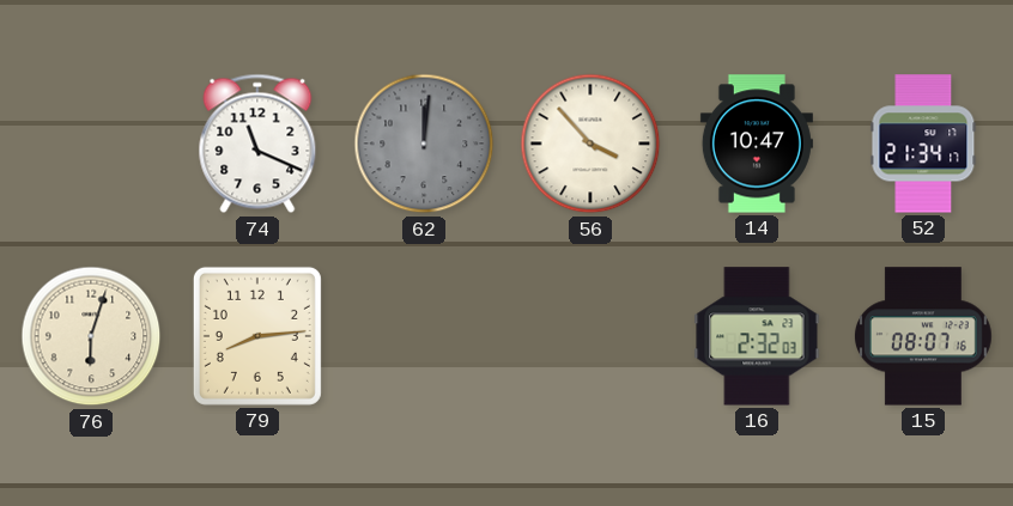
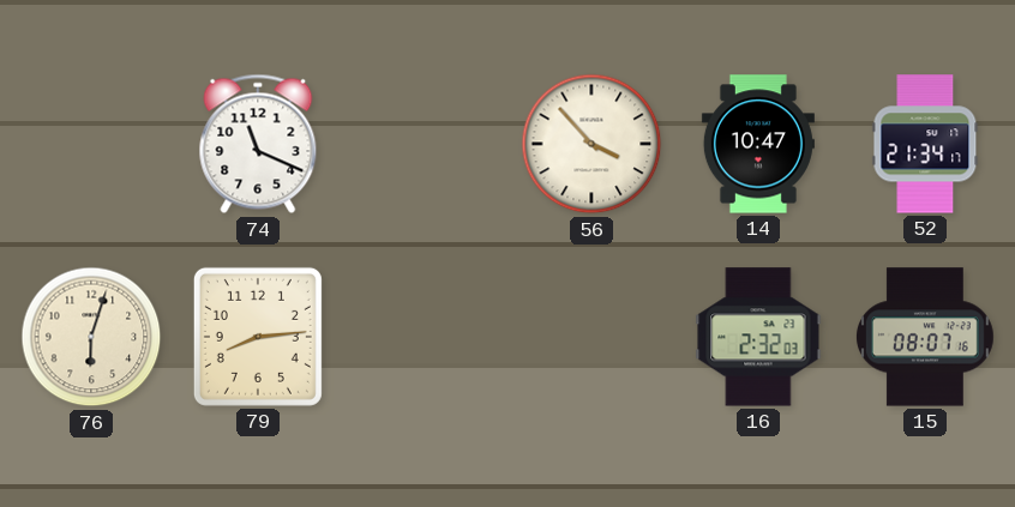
62: 12:01 -> none (424, 144)
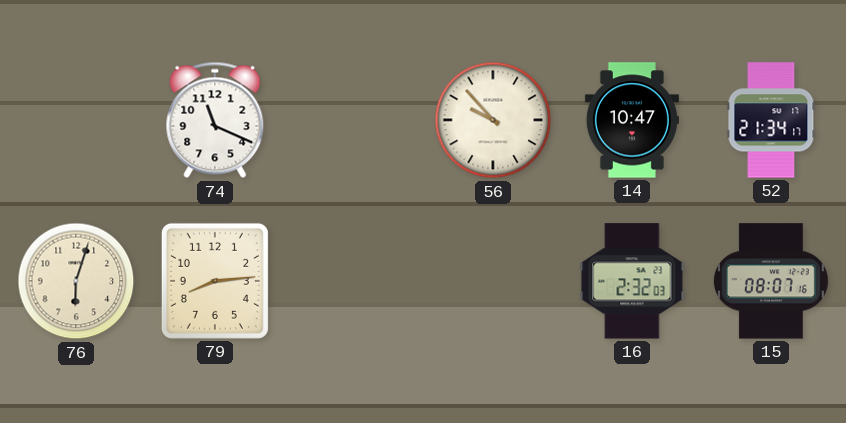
56: 3:53 -> 9:53 (493, 120)
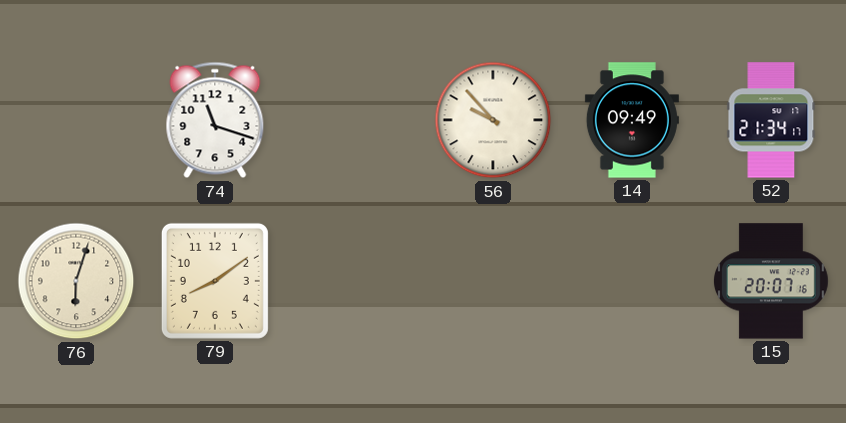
74: 11:19 -> 11:18 (215, 120)
14: 10:47 -> 09:49 (632, 120)
79: 8:14 -> 8:09 (215, 281)
16: 2:32 -> none (632, 281)
15: 08:07 -> 20:07 (771, 281)
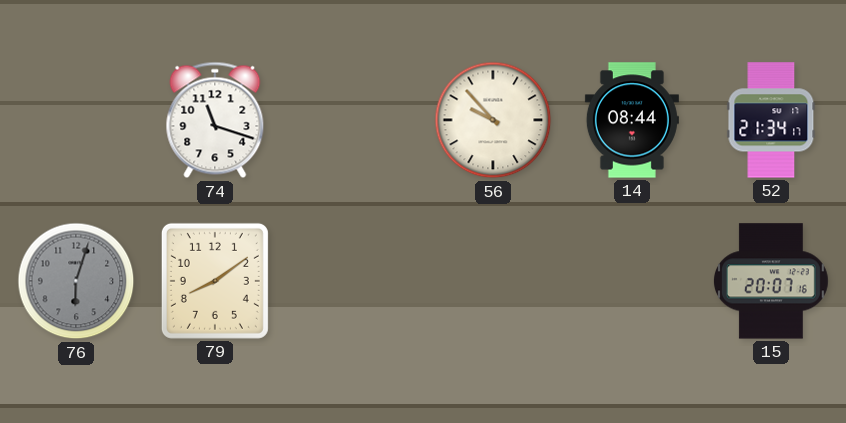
14: 09:49 -> 08:44 (632, 120)
76 dial: cream -> grey (76, 281)
